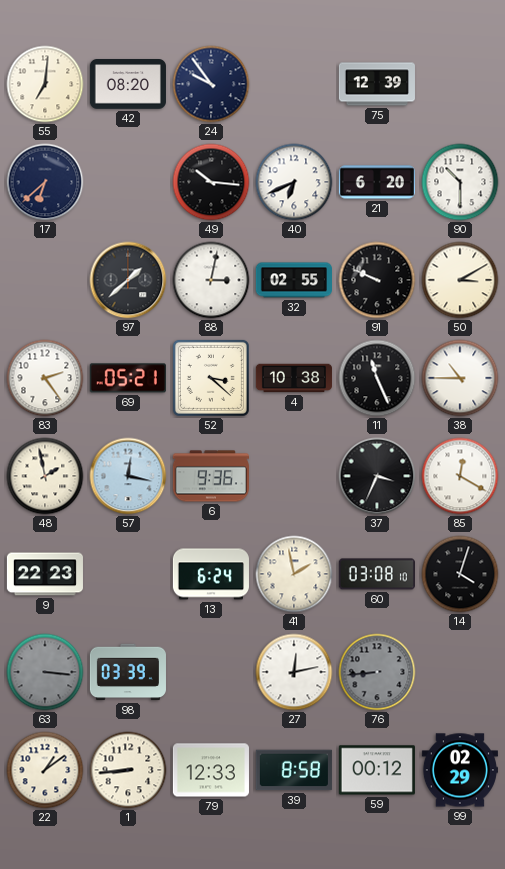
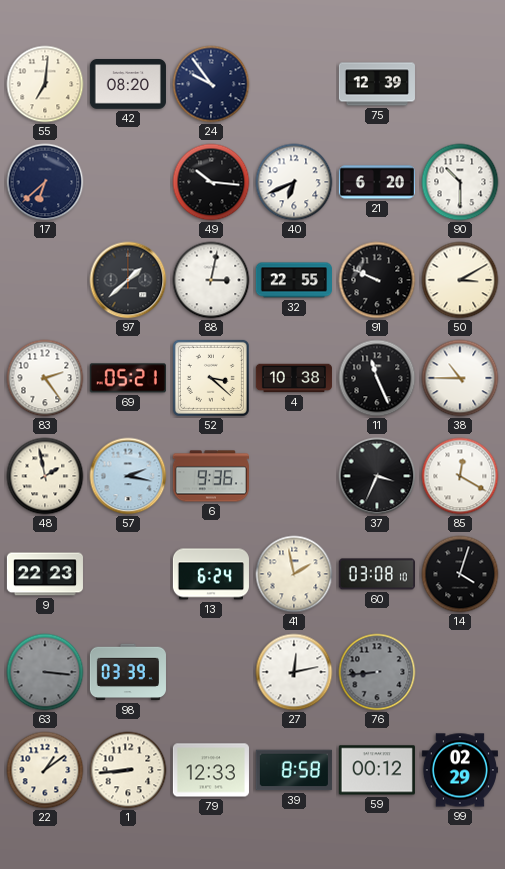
32: 02:55 -> 22:55 (294, 280)
57: 12:17 -> 2:17 (128, 476)
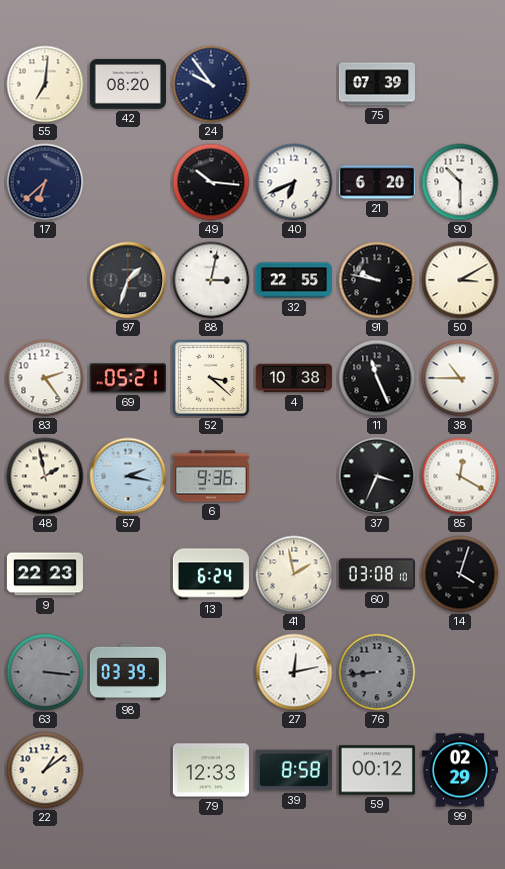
75: 12:39 -> 07:39 (377, 84)
97: 1:38 -> 1:33 (128, 280)
91: 9:49 -> 9:47 (377, 280)
1: 8:44 -> none (128, 770)
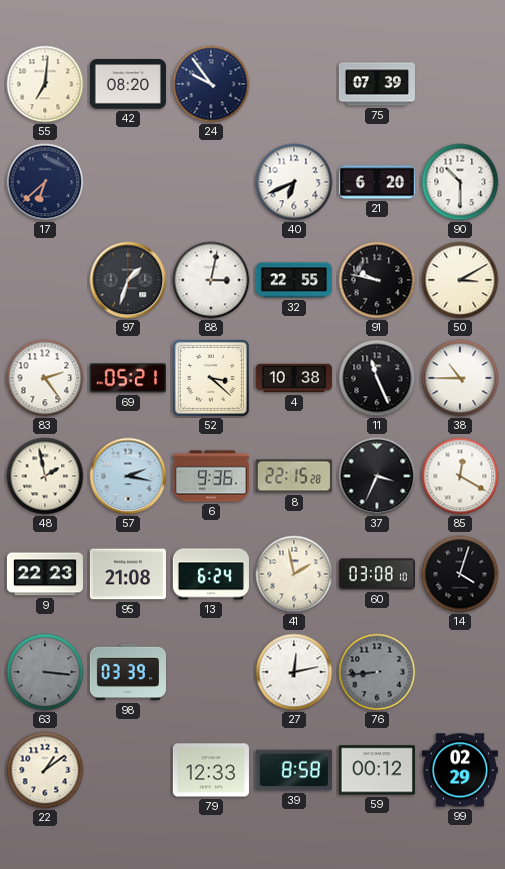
49: 10:16 -> none (211, 182)
8: none -> 22:15 (294, 476)
95: none -> 21:08 (128, 574)
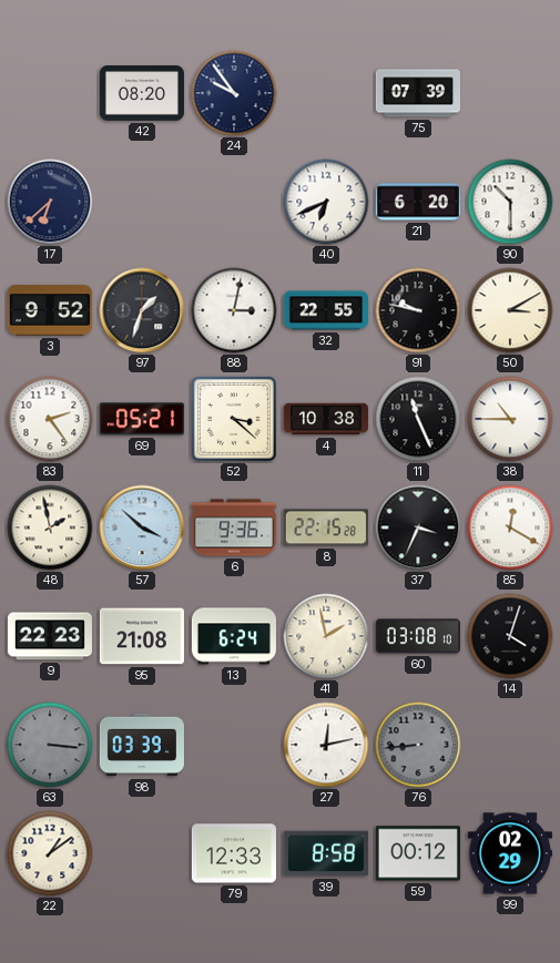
55: 7:01 -> none (45, 84)
3: none -> 9:52 (50, 310)
57: 2:17 -> 3:52 (142, 527)
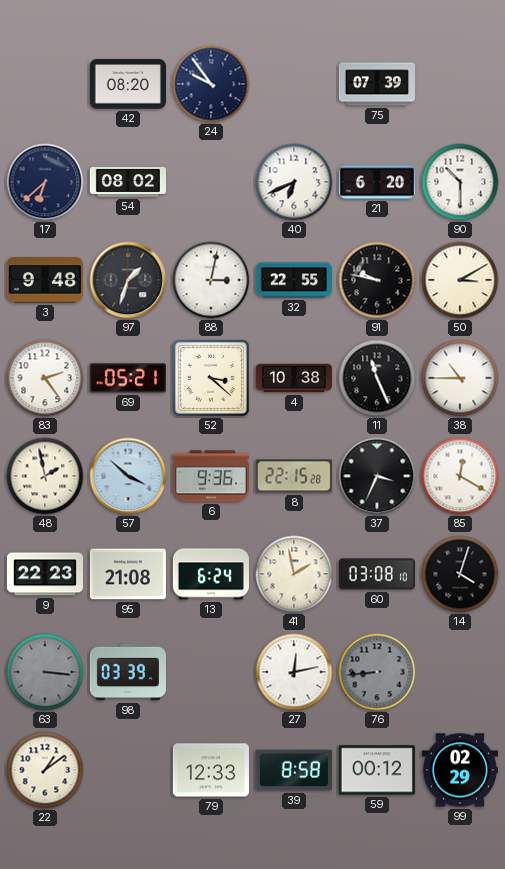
54: none -> 08:02 (127, 183)
3: 9:52 -> 9:48 (45, 280)
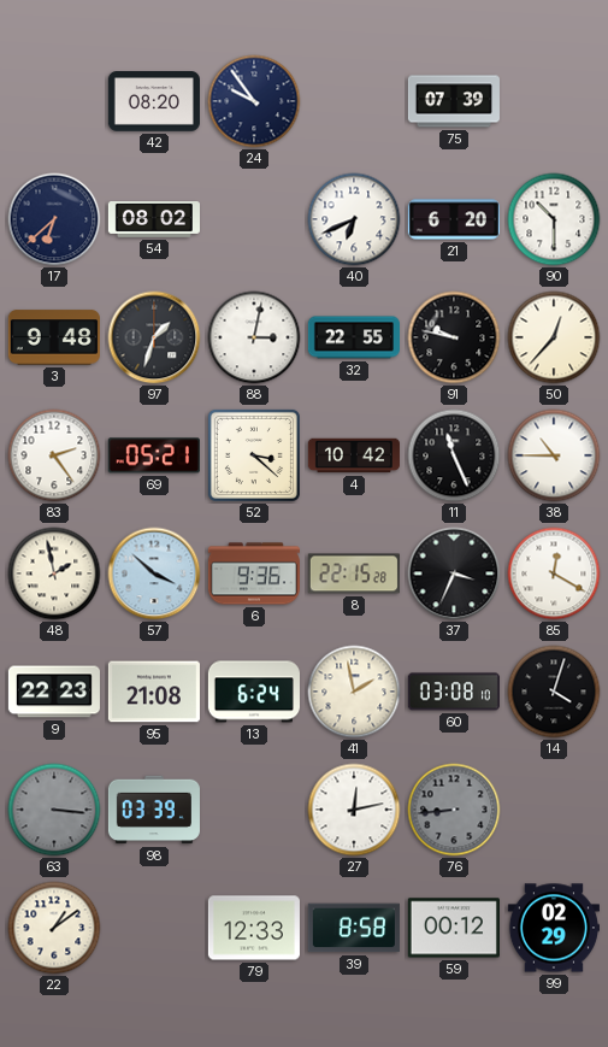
50: 3:10 -> 12:37 (554, 337)
4: 10:38 -> 10:42 (353, 455)
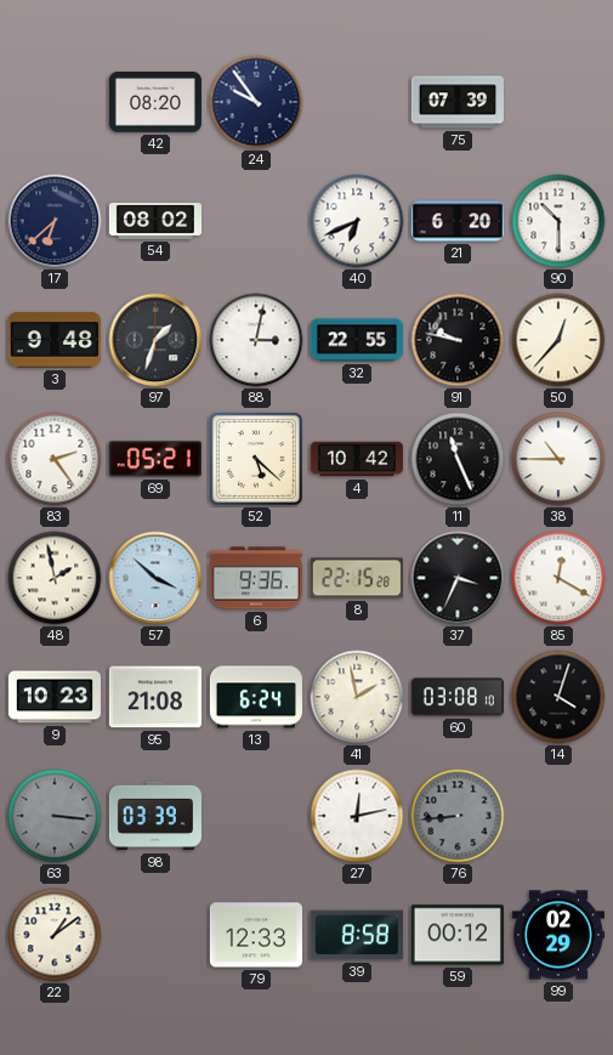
52: 3:22 -> 5:22 (256, 459)
9: 22:23 -> 10:23 (55, 697)
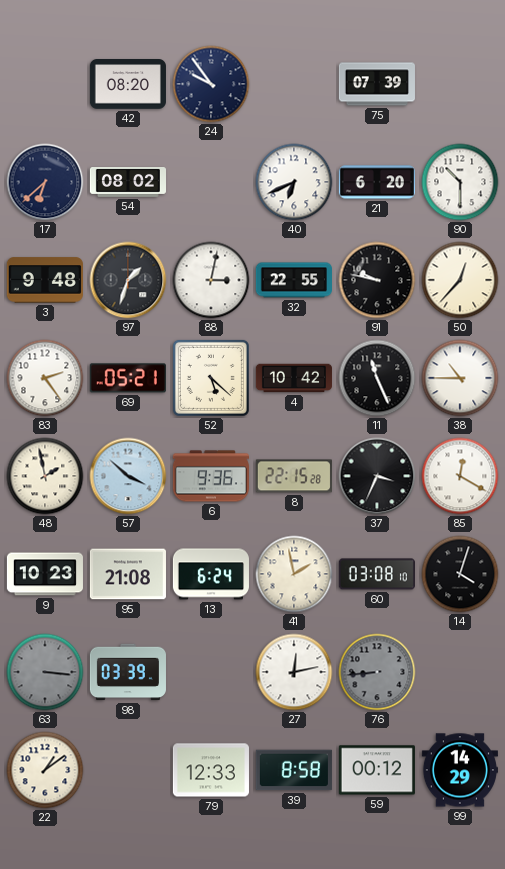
99: 02:29 -> 14:29 (460, 770)
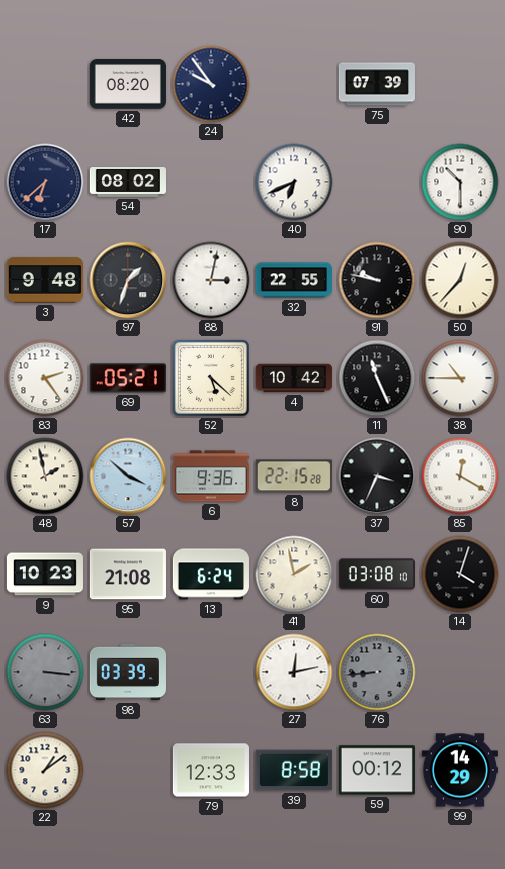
21: 6:20 -> none (377, 182)
